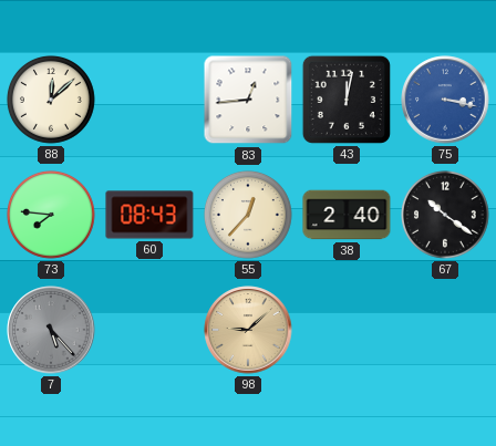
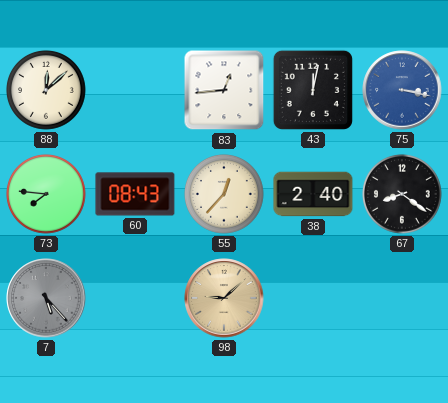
67: 10:21 -> 8:21 (402, 194)
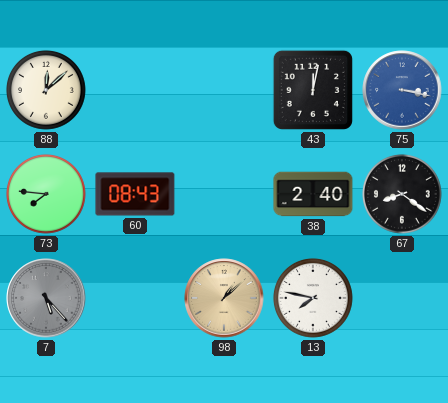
83: 12:44 -> none (224, 90)
55: 12:37 -> none (224, 194)
98: 9:08 -> 1:08 (224, 298)
13: none -> 7:47 (313, 298)
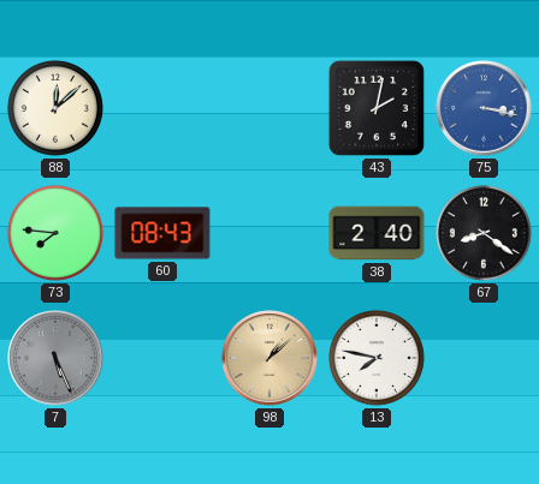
43: 12:02 -> 2:02 (377, 108)
7: 5:23 -> 5:26 (55, 358)
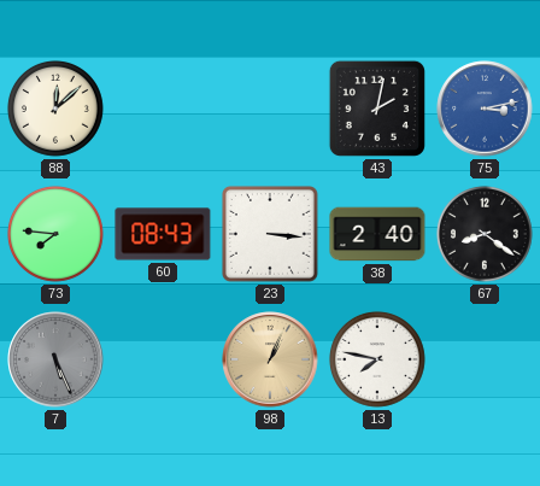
75: 3:17 -> 3:13 (485, 109)
23: none -> 3:16 (270, 234)
98: 1:08 -> 1:04 (270, 359)
